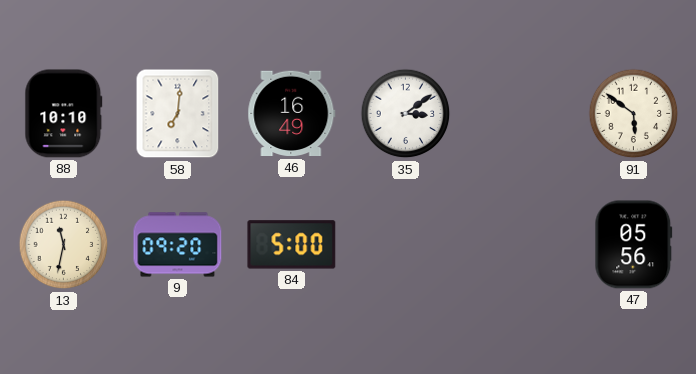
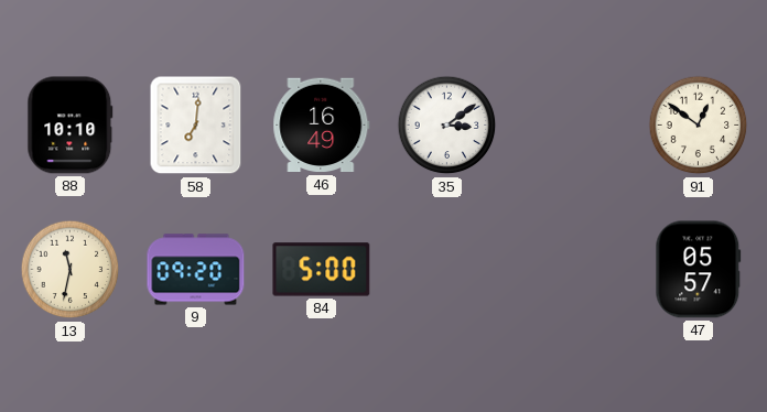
91: 5:51 -> 12:51 (699, 126)
47: 05:56 -> 05:57 (699, 270)
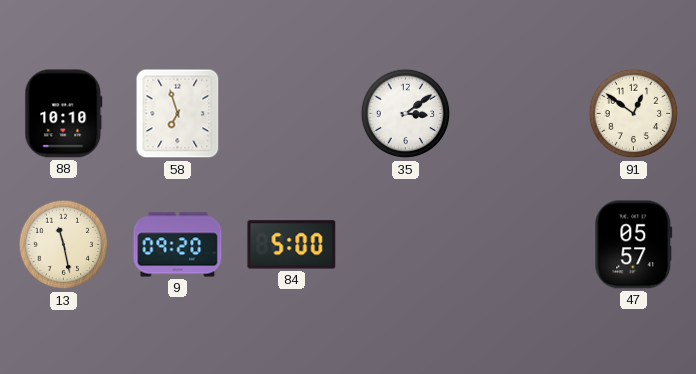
58: 7:01 -> 6:57 (178, 114)
46: 16:49 -> none (322, 126)
13: 11:32 -> 11:28 (64, 245)
